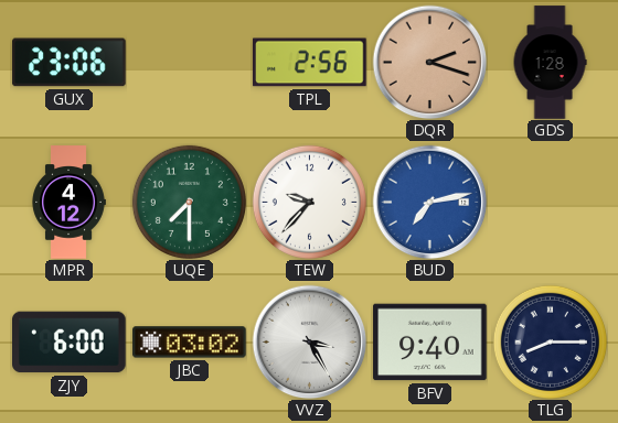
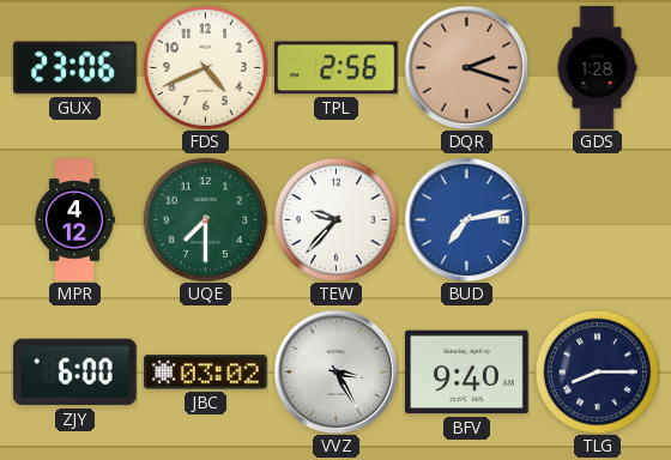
FDS: none -> 4:41 (205, 67)
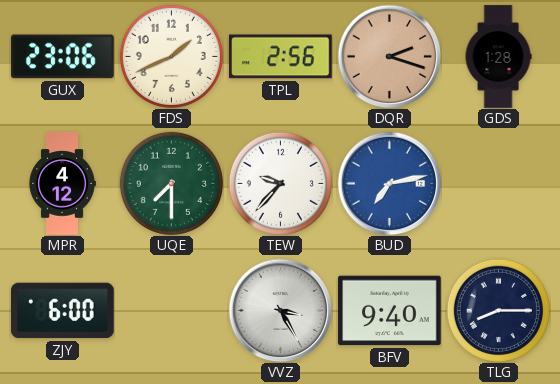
FDS: 4:41 -> 1:41 (171, 56)
JBC: 03:02 -> none (206, 373)
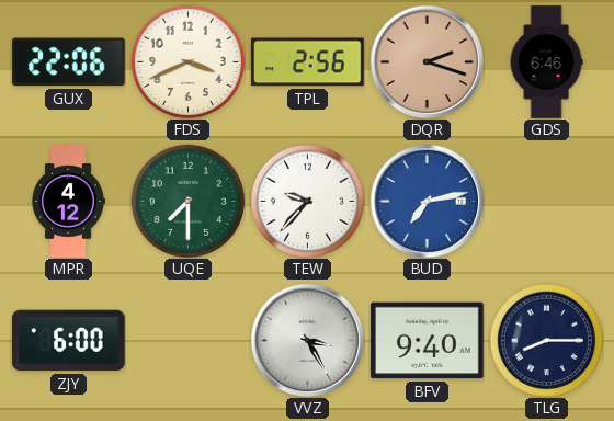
GUX: 23:06 -> 22:06 (69, 62)
FDS: 1:41 -> 3:41 (187, 61)
GDS: 1:28 -> 6:46 (546, 62)
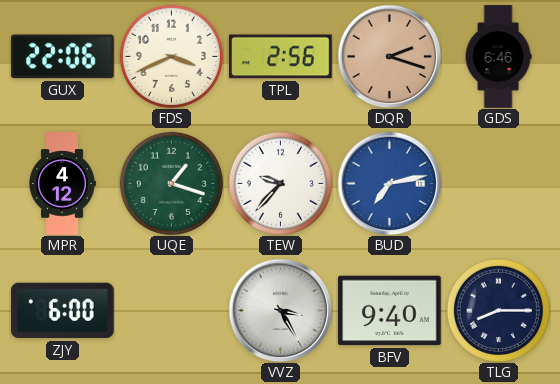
UQE: 7:30 -> 1:18 (171, 183)
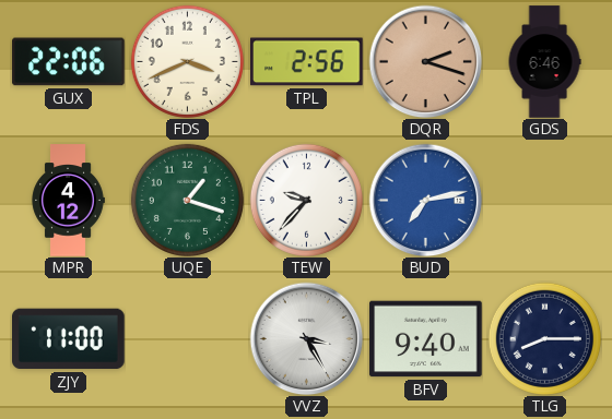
ZJY: 6:00 -> 11:00 (69, 339)
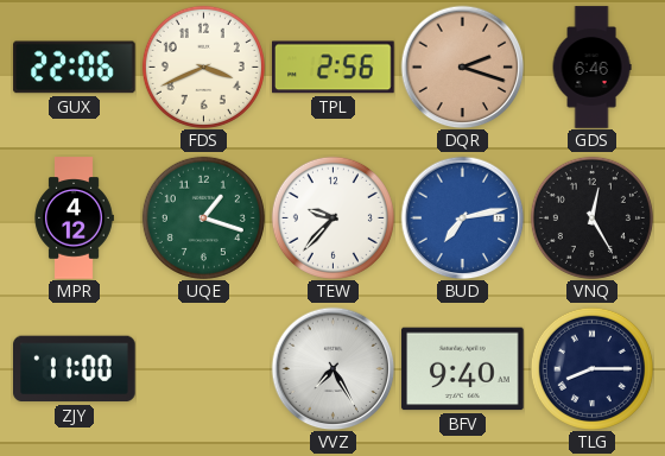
VNQ: none -> 12:25 (591, 217)
VVZ: 3:25 -> 7:25 (332, 368)
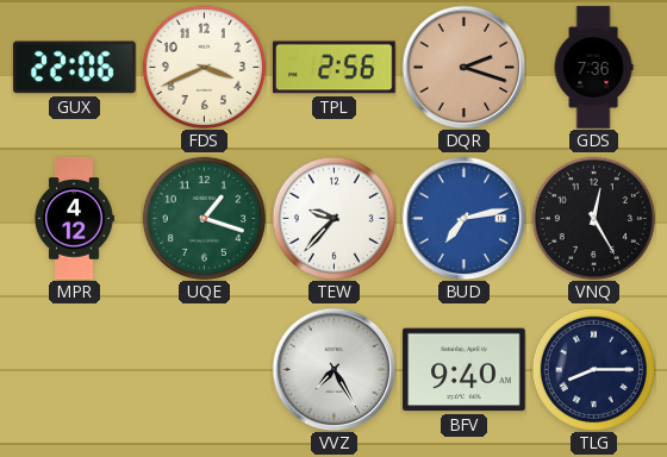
GDS: 6:46 -> 7:36 (593, 68)
ZJY: 11:00 -> none (75, 369)
